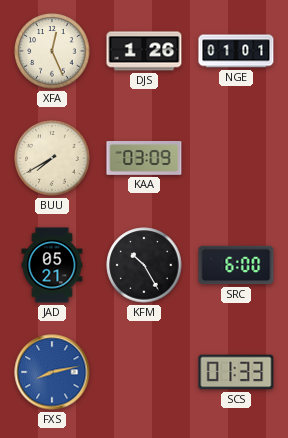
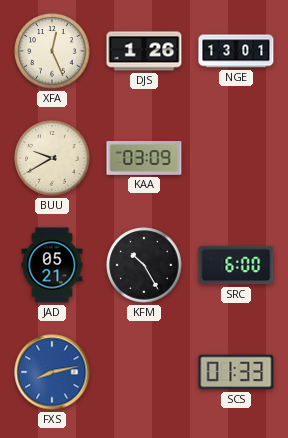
NGE: 01:01 -> 13:01 (236, 51)
BUU: 7:40 -> 9:40 (52, 158)
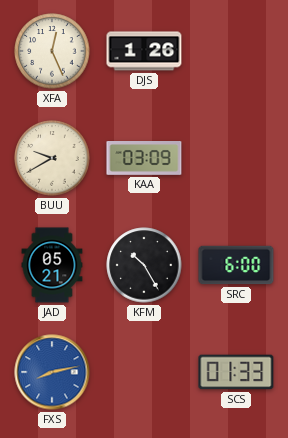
NGE: 13:01 -> none (236, 51)
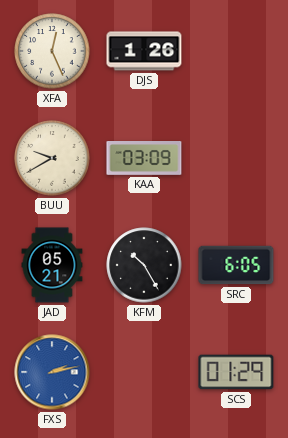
SRC: 6:00 -> 6:05 (236, 265)
FXS: 8:13 -> 2:13 (52, 372)
SCS: 01:33 -> 01:29 (236, 372)
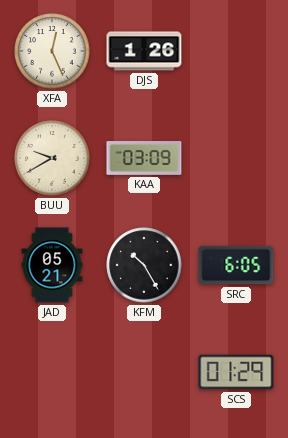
FXS: 2:13 -> none (52, 372)
